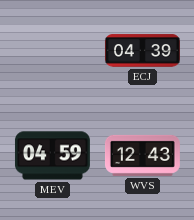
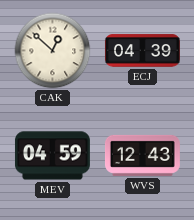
CAK: none -> 12:52 (53, 51)
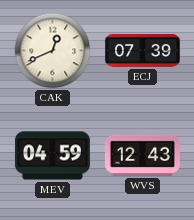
CAK: 12:52 -> 12:41 (53, 51)
ECJ: 04:39 -> 07:39 (142, 51)
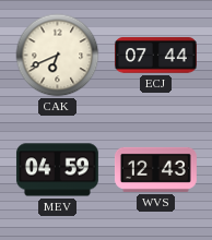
CAK: 12:41 -> 6:41 (58, 56)
ECJ: 07:39 -> 07:44 (155, 56)
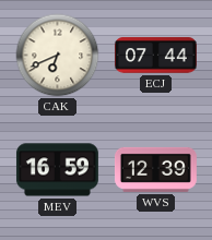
MEV: 04:59 -> 16:59 (57, 170)
WVS: 12:43 -> 12:39 (155, 169)
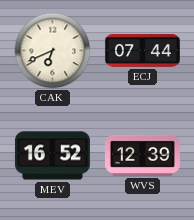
MEV: 16:59 -> 16:52 (52, 156)
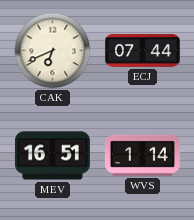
MEV: 16:52 -> 16:51 (52, 156)
WVS: 12:39 -> 1:14 (142, 155)
